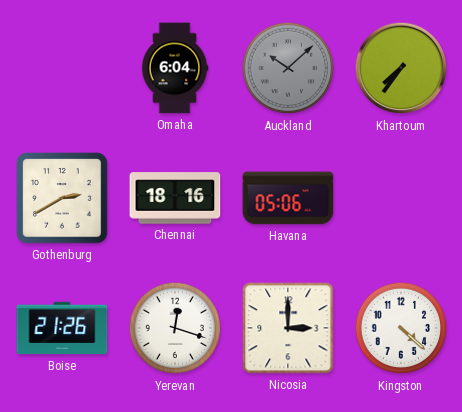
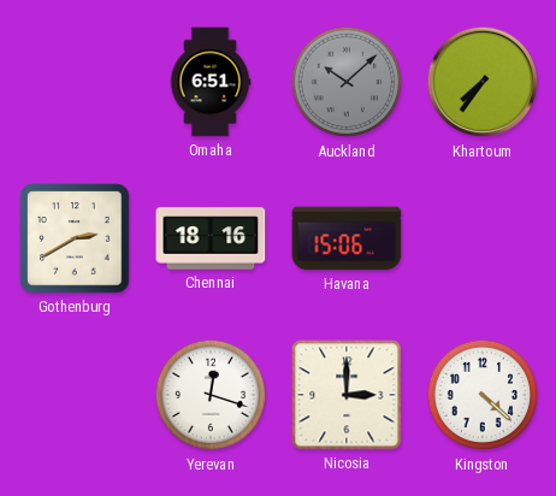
Omaha: 6:04 -> 6:51 (211, 82)
Havana: 05:06 -> 15:06 (347, 238)
Boise: 21:26 -> none (62, 328)
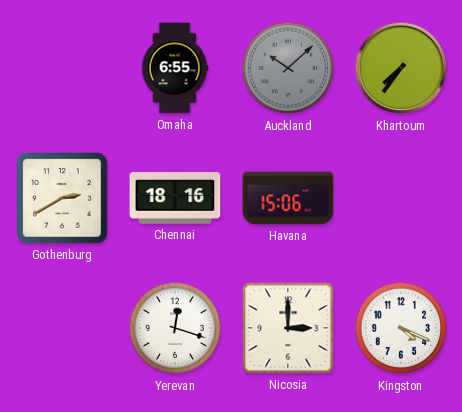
Omaha: 6:51 -> 6:55 (175, 68)
Kingston: 4:22 -> 4:19 (401, 328)
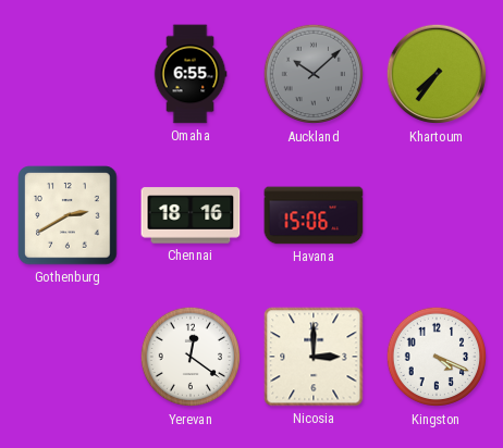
Yerevan: 12:18 -> 12:21 (191, 357)
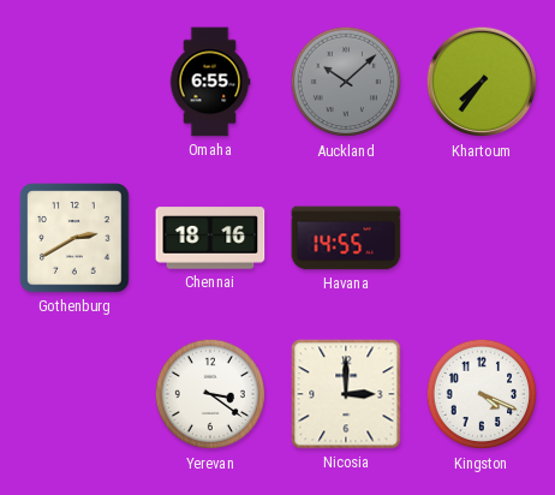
Havana: 15:06 -> 14:55 (346, 238)
Yerevan: 12:21 -> 3:21 (210, 394)
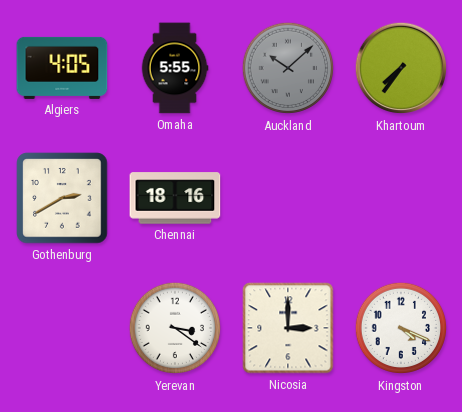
Algiers: none -> 4:05 (62, 68)
Omaha: 6:55 -> 5:55 (175, 68)
Havana: 14:55 -> none (346, 238)
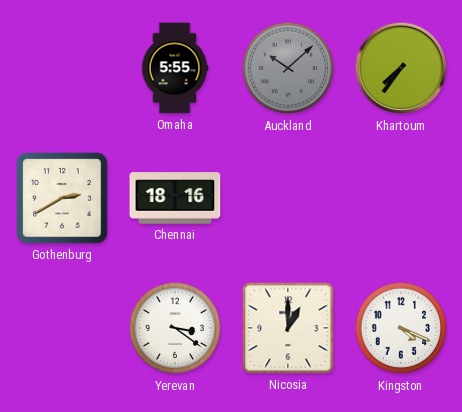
Algiers: 4:05 -> none (62, 68)
Nicosia: 3:00 -> 1:00 (288, 328)
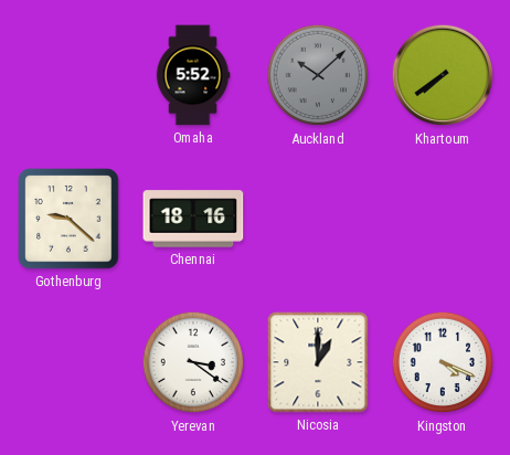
Omaha: 5:55 -> 5:52 (193, 75)
Khartoum: 7:36 -> 7:39 (443, 75)
Gothenburg: 2:40 -> 9:22 (68, 219)
